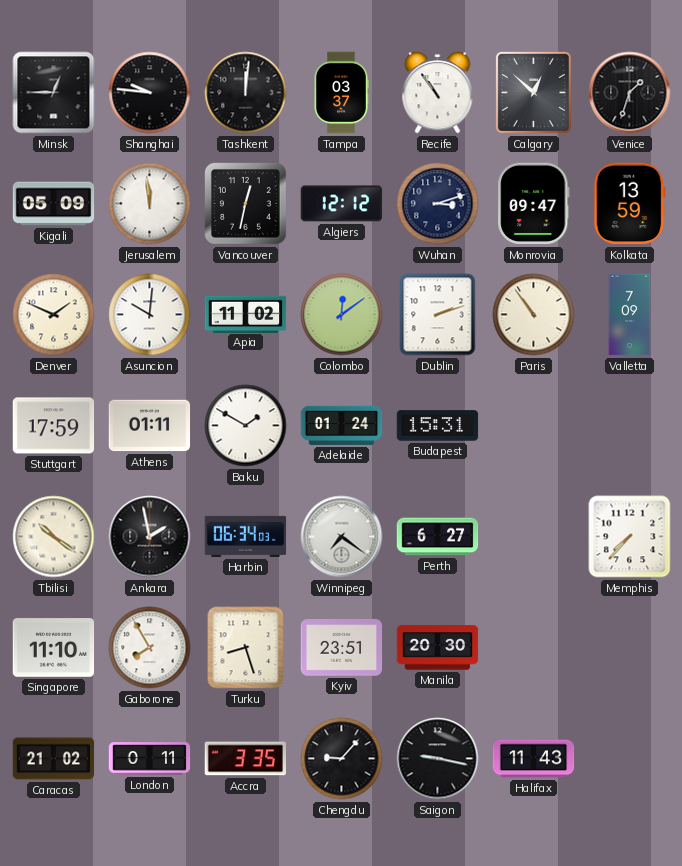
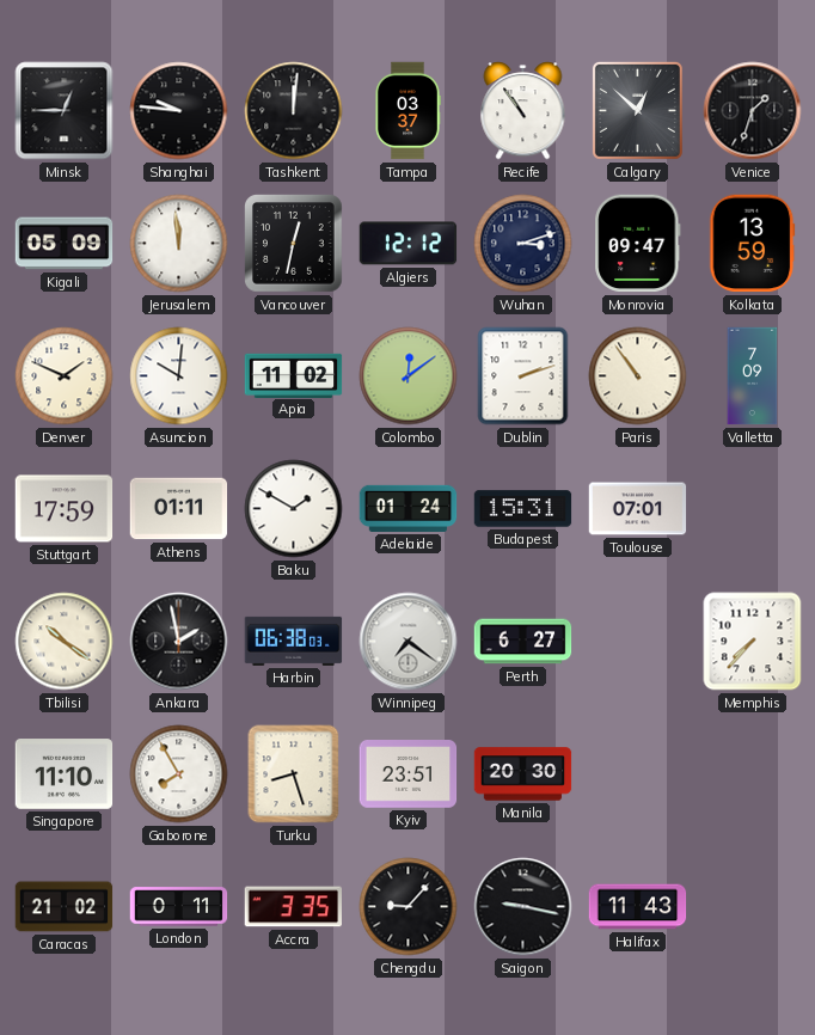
Toulouse: none -> 07:01 (638, 509)
Harbin: 06:34 -> 06:38 (294, 641)
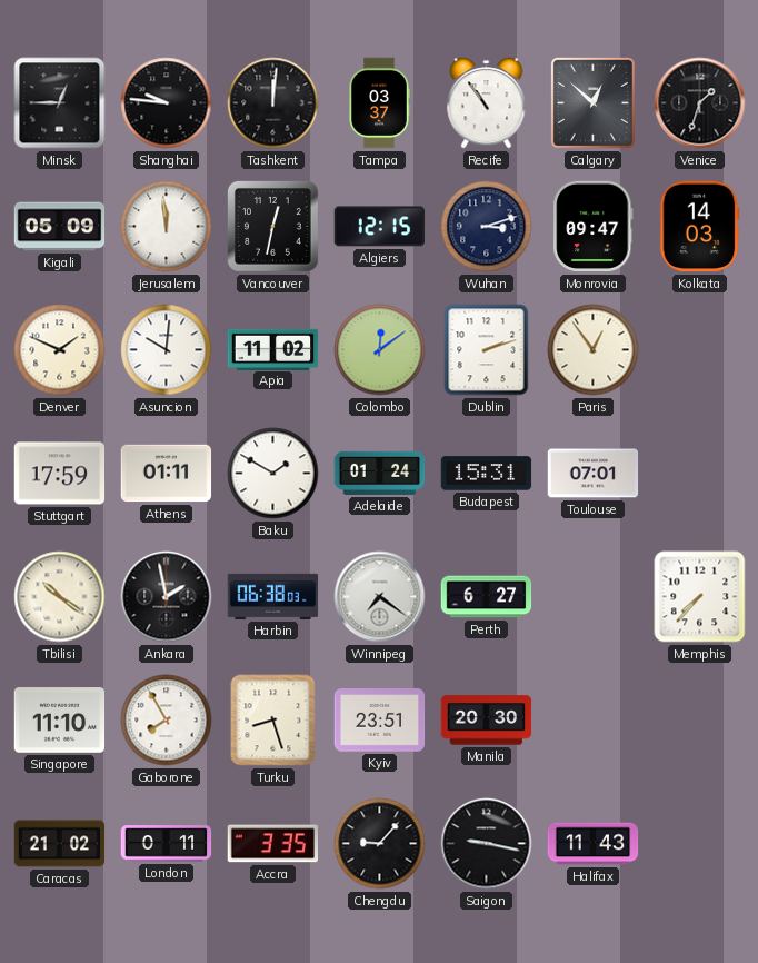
Algiers: 12:12 -> 12:15 (380, 227)
Kolkata: 13:59 -> 14:03 (699, 227)
Paris: 10:54 -> 12:54 (594, 350)
Valletta: 7:09 -> none (753, 376)
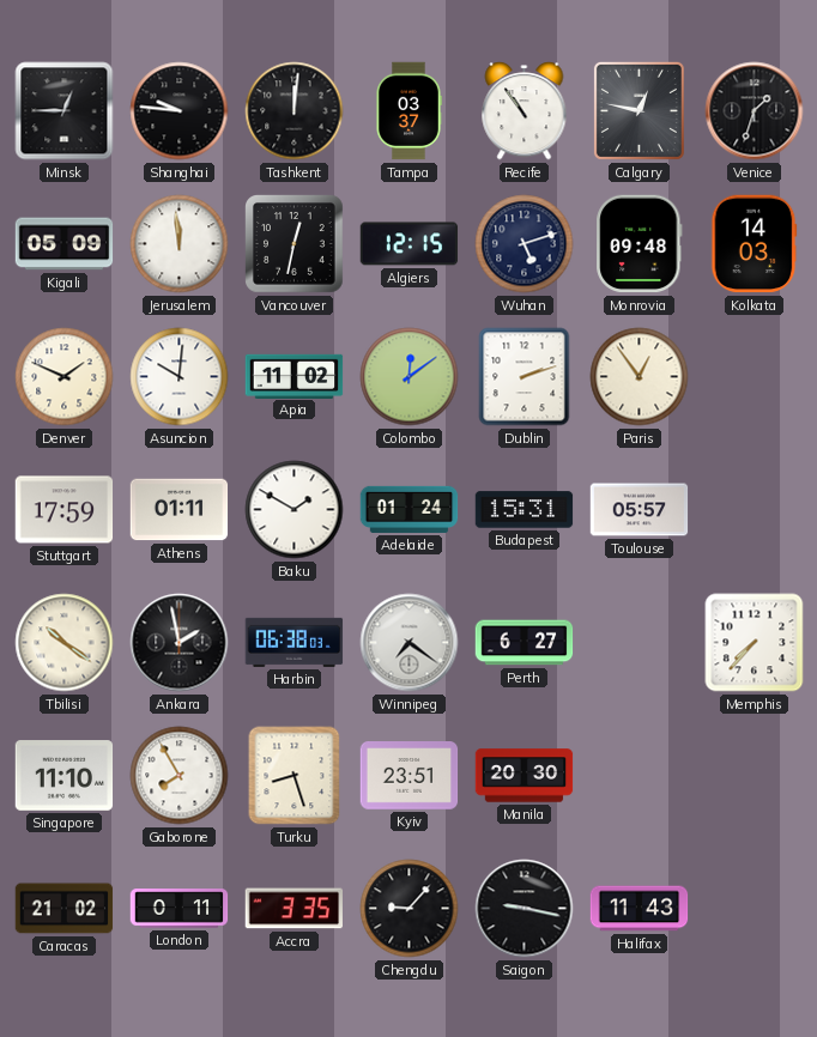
Calgary: 12:52 -> 12:47 (639, 110)
Wuhan: 3:12 -> 5:12 (525, 244)
Monrovia: 09:47 -> 09:48 (640, 244)
Toulouse: 07:01 -> 05:57 (640, 510)
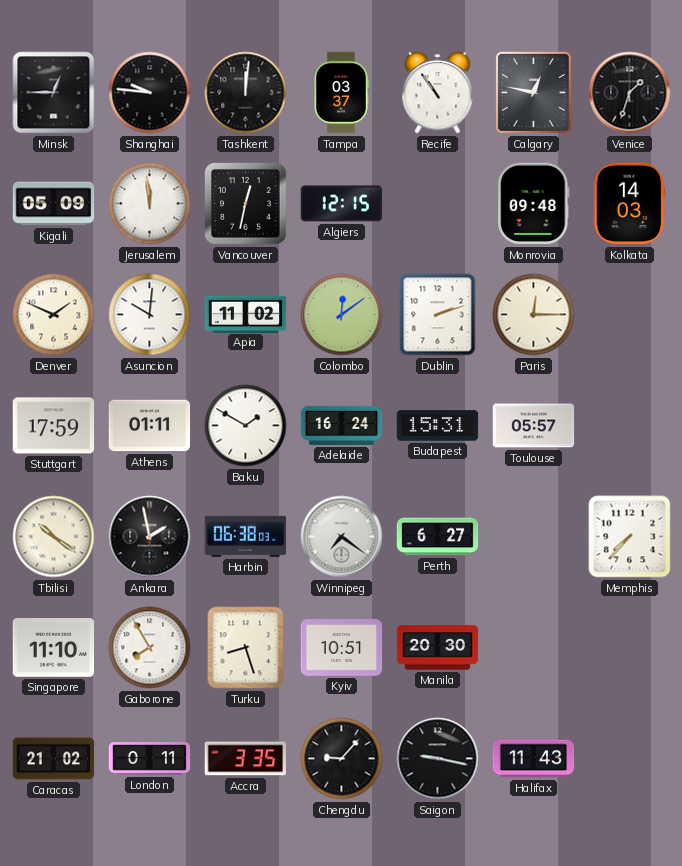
Wuhan: 5:12 -> none (525, 244)
Paris: 12:54 -> 12:15 (534, 315)
Adelaide: 01:24 -> 16:24 (342, 425)
Kyiv: 23:51 -> 10:51 (342, 648)
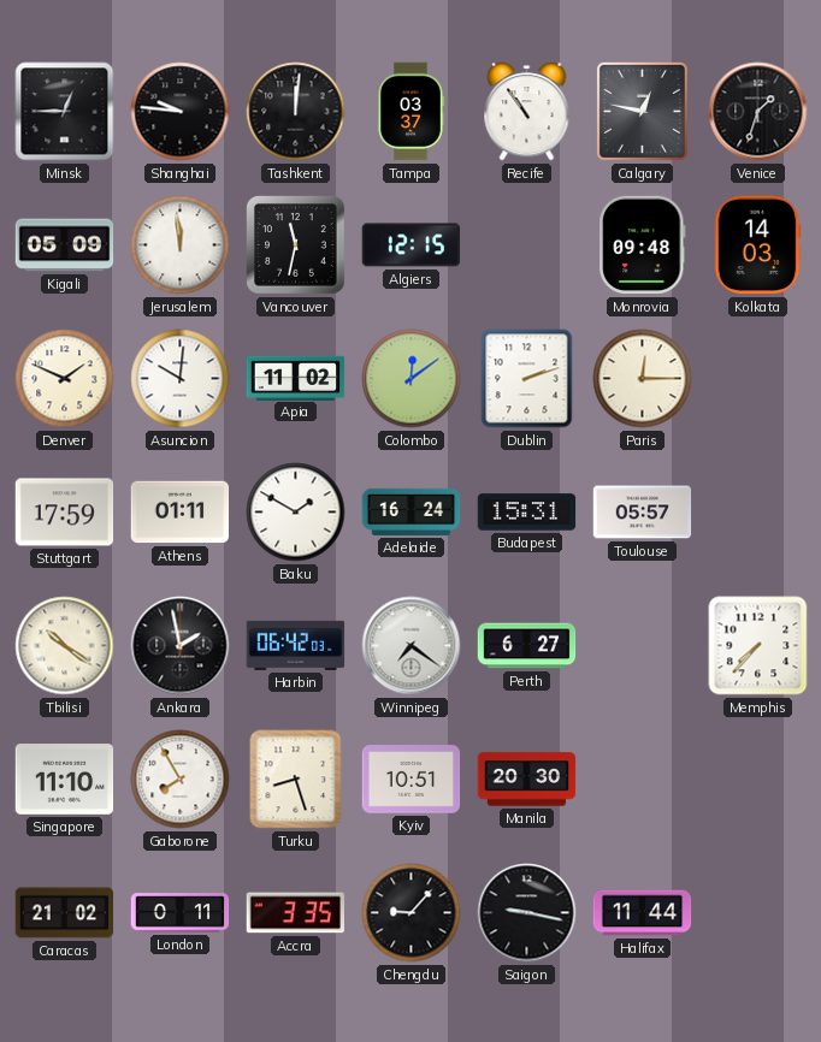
Vancouver: 12:32 -> 11:32 (296, 245)
Harbin: 06:38 -> 06:42 (296, 645)
Halifax: 11:43 -> 11:44 (643, 913)
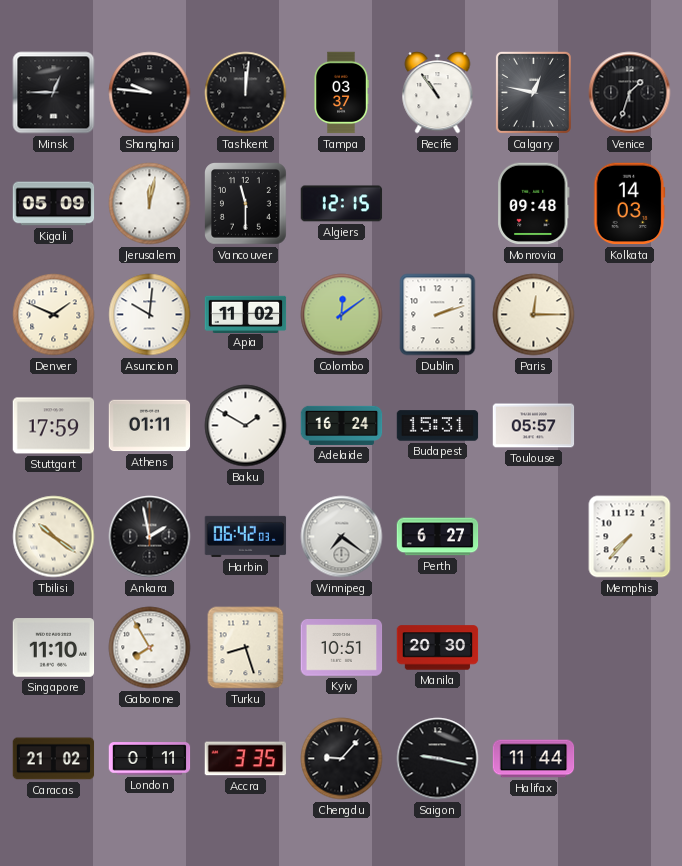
Jerusalem: 11:59 -> 12:02 (150, 204)
Vancouver: 11:32 -> 11:30 (246, 204)
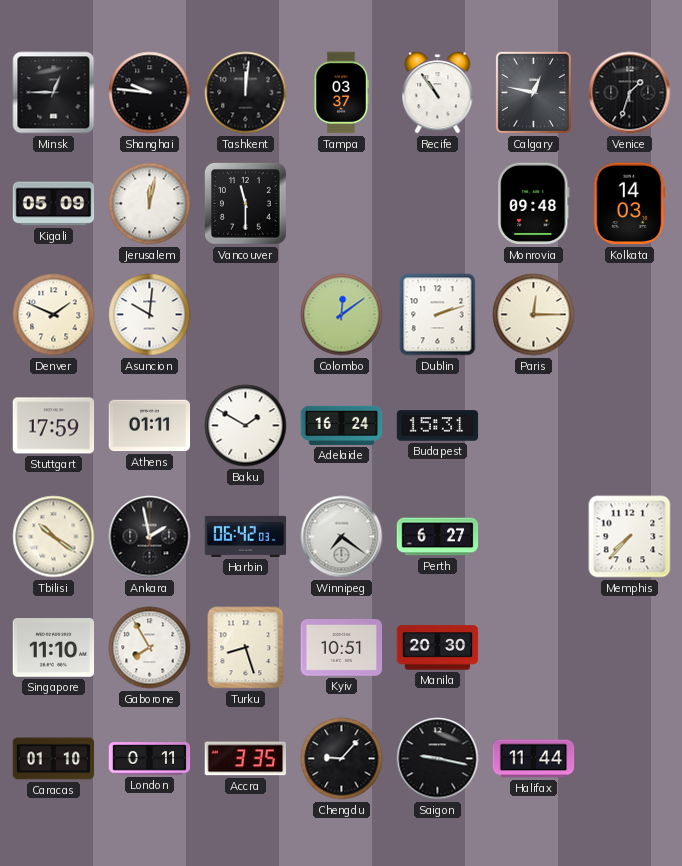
Algiers: 12:15 -> none (342, 204)
Apia: 11:02 -> none (246, 314)
Toulouse: 05:57 -> none (534, 426)
Caracas: 21:02 -> 01:10 (54, 759)
